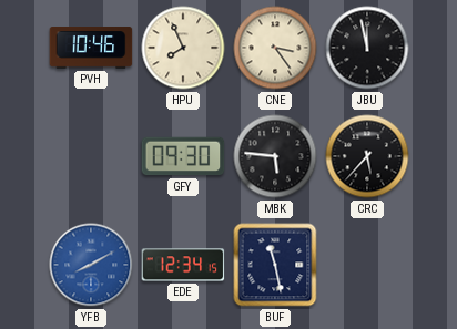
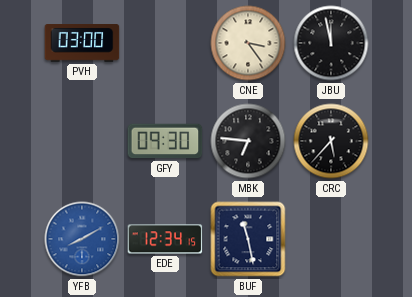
PVH: 10:46 -> 03:00 (82, 44)
HPU: 7:56 -> none (183, 48)
MBK: 5:46 -> 6:46 (248, 141)
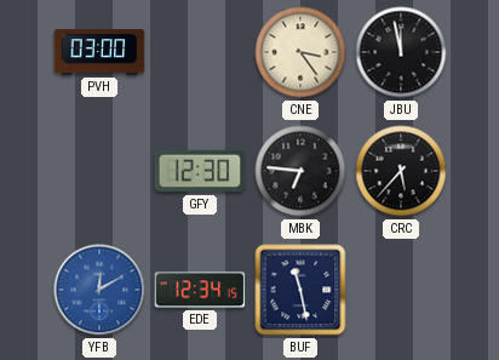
GFY: 09:30 -> 12:30 (200, 171)
YFB: 8:10 -> 12:10 (99, 290)
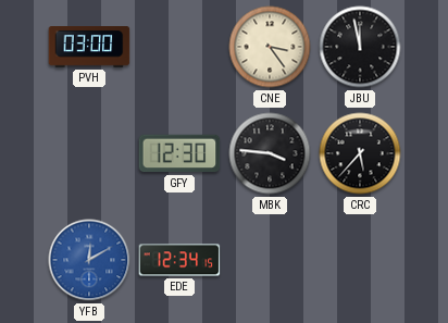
MBK: 6:46 -> 3:46 (270, 153)
BUF: 11:28 -> none (300, 290)
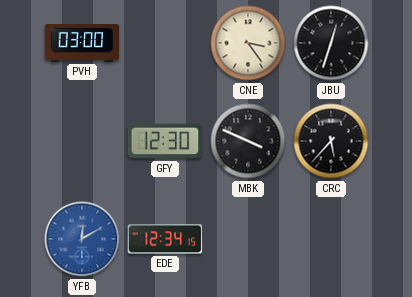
JBU: 11:58 -> 12:33 (331, 43)
MBK: 3:46 -> 3:49 (248, 141)
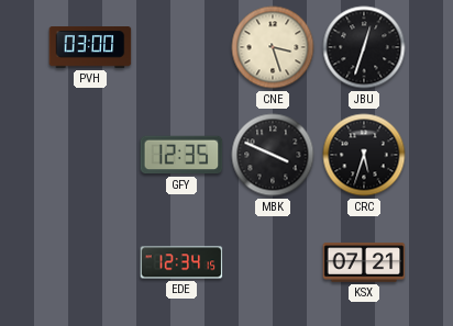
CNE: 3:24 -> 3:27 (273, 47)
GFY: 12:30 -> 12:35 (181, 155)
CRC: 5:37 -> 5:33 (364, 155)
YFB: 12:10 -> none (82, 239)
KSX: none -> 07:21 (364, 262)
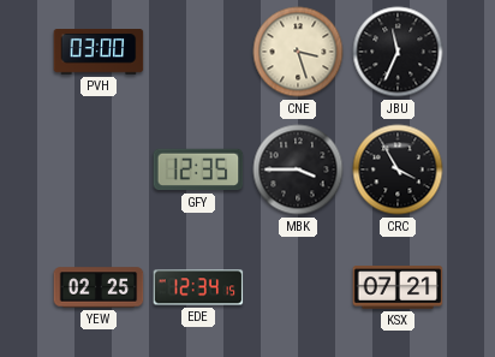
JBU: 12:33 -> 11:34 (398, 52)
MBK: 3:49 -> 3:45 (298, 169)
CRC: 5:33 -> 3:55 (398, 169)
YEW: none -> 02:25 (99, 287)
